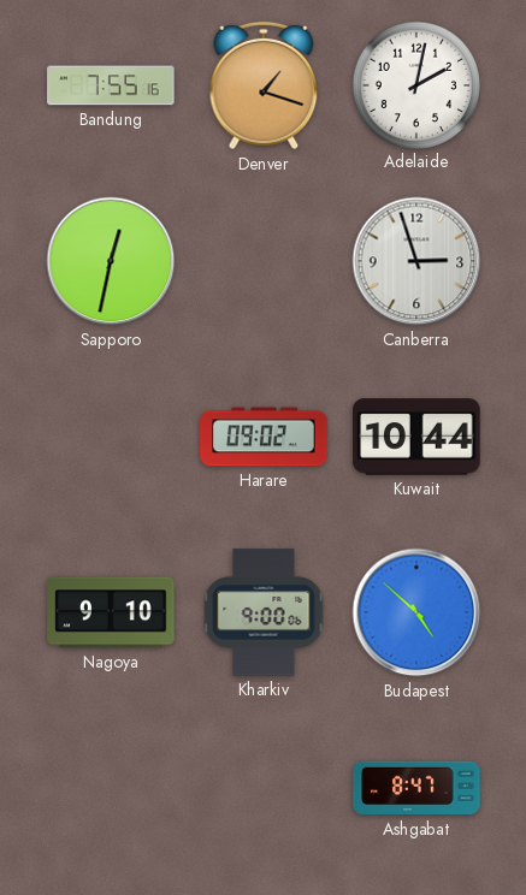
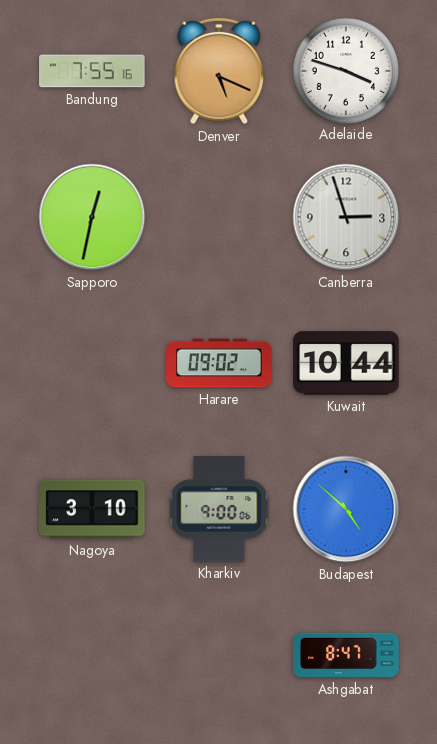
Denver: 1:18 -> 5:19 (219, 71)
Adelaide: 2:02 -> 3:48 (345, 70)
Nagoya: 9:10 -> 3:10 (92, 509)
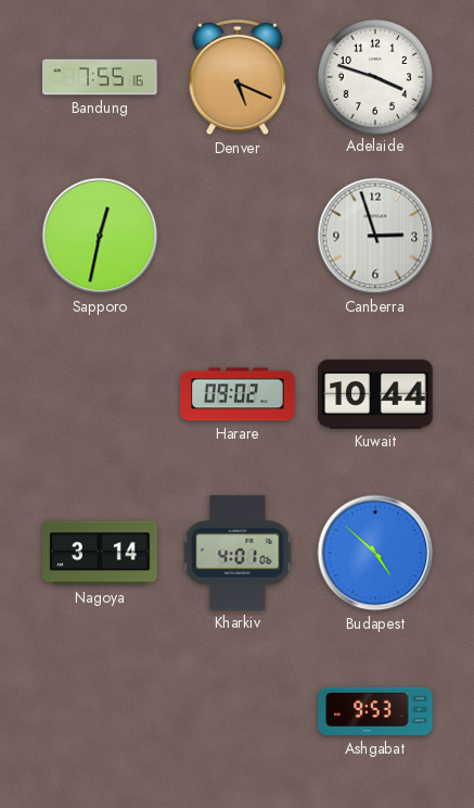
Nagoya: 3:10 -> 3:14 (100, 553)
Kharkiv: 9:00 -> 4:01 (238, 553)
Ashgabat: 8:47 -> 9:53 (375, 711)
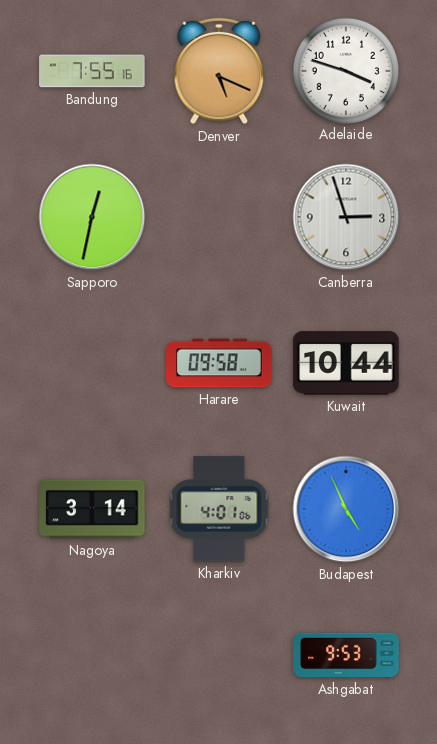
Harare: 09:02 -> 09:58 (219, 363)
Budapest: 4:52 -> 4:56 (346, 509)
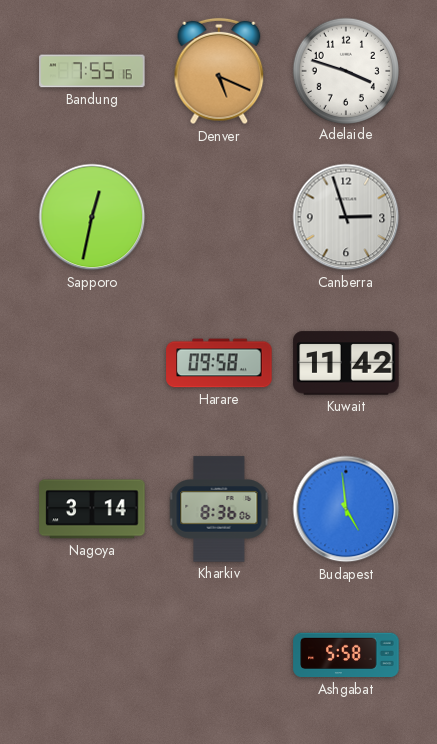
Kuwait: 10:44 -> 11:42 (346, 363)
Kharkiv: 4:01 -> 8:36 (219, 509)
Budapest: 4:56 -> 4:59 (346, 509)
Ashgabat: 9:53 -> 5:58 (346, 655)
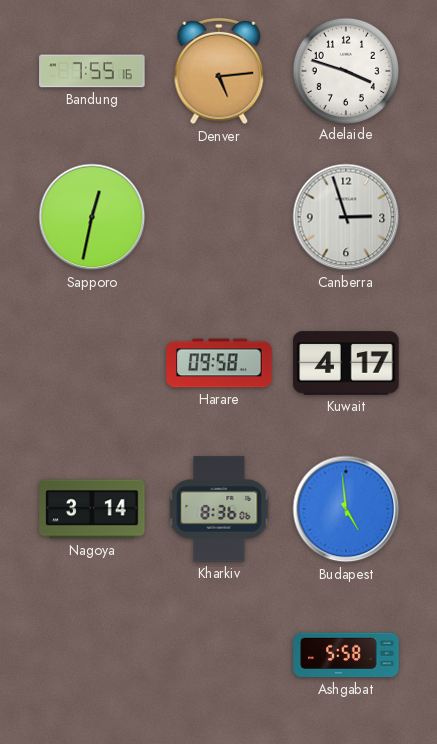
Denver: 5:19 -> 5:14 (219, 71)
Kuwait: 11:42 -> 4:17 (346, 363)
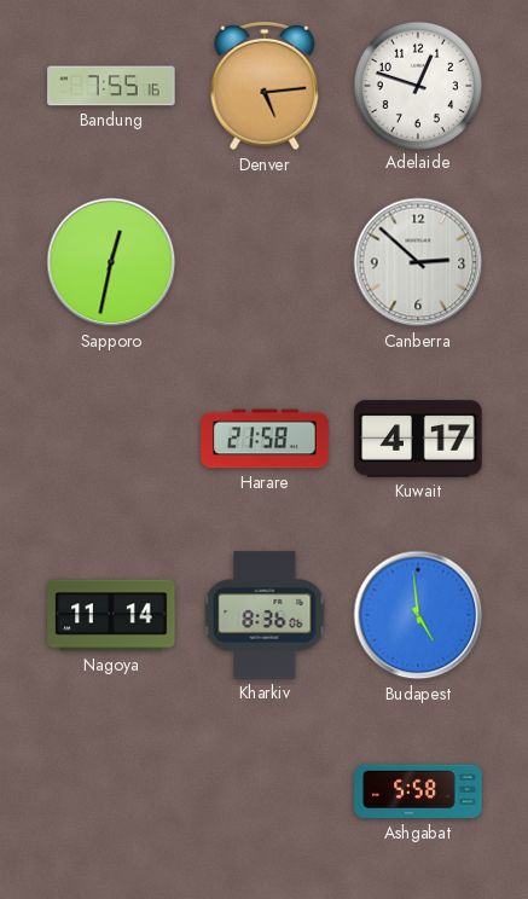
Adelaide: 3:48 -> 12:48 (417, 85)
Canberra: 2:57 -> 2:52 (418, 262)
Harare: 09:58 -> 21:58 (265, 439)
Nagoya: 3:14 -> 11:14 (111, 615)
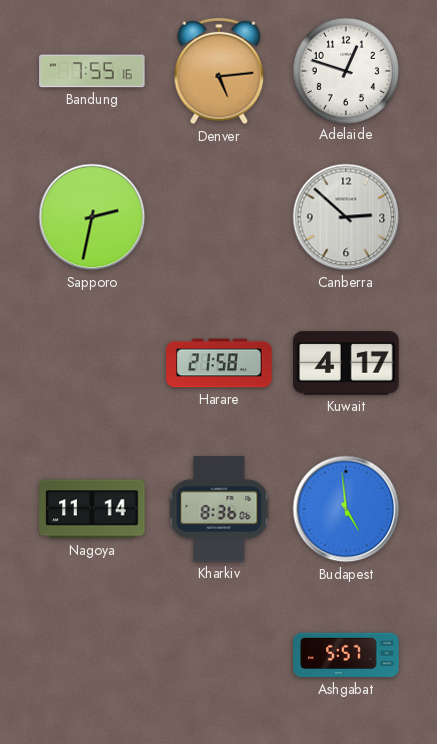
Sapporo: 12:32 -> 2:32 (92, 217)
Ashgabat: 5:58 -> 5:57 (346, 655)
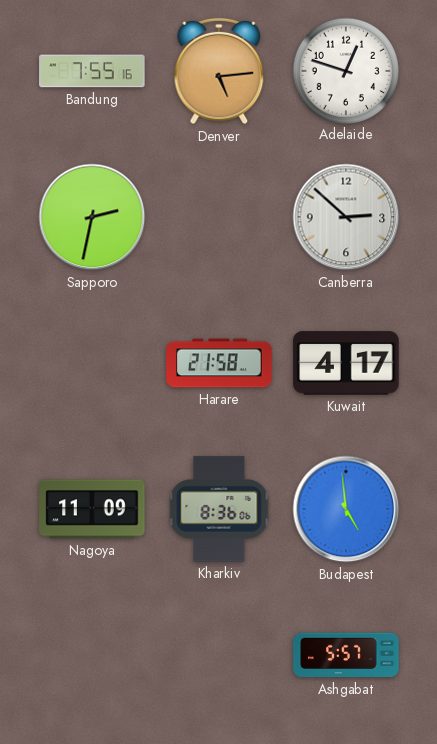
Nagoya: 11:14 -> 11:09 (92, 509)
